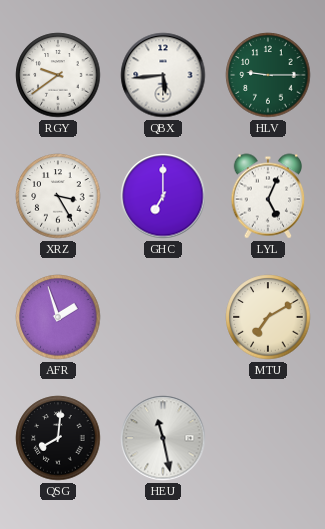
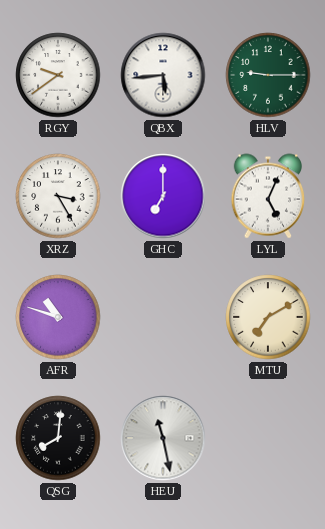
AFR: 1:57 -> 10:48 (58, 317)
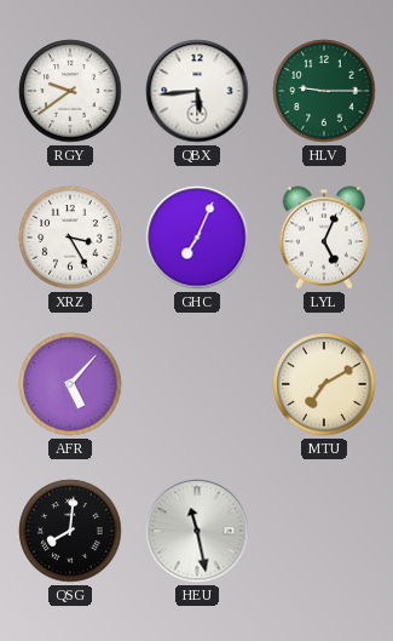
GHC: 7:00 -> 7:04 (197, 237)
AFR: 10:48 -> 5:07 (70, 384)
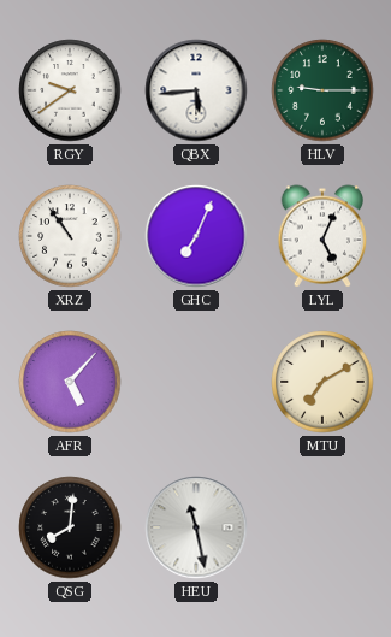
XRZ: 3:25 -> 10:54 (70, 236)
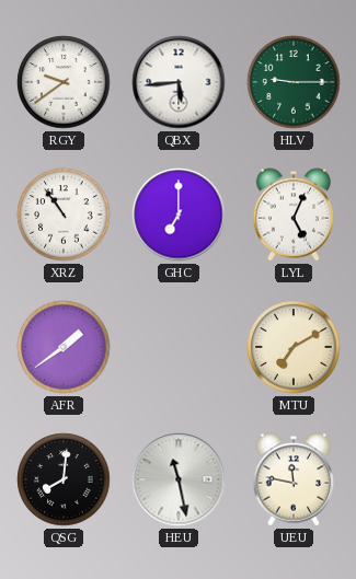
GHC: 7:04 -> 7:00 (179, 215)
AFR: 5:07 -> 1:39 (64, 347)
UEU: none -> 11:47 (294, 479)
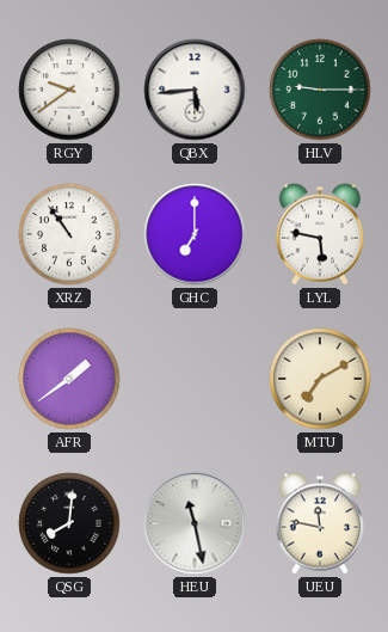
LYL: 5:04 -> 5:47 (320, 234)
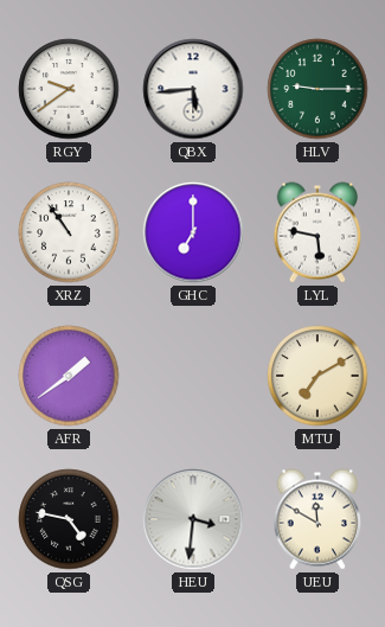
QSG: 8:01 -> 4:47 (69, 519)
HEU: 11:28 -> 3:31 (193, 519)
UEU: 11:47 -> 11:50 (317, 519)
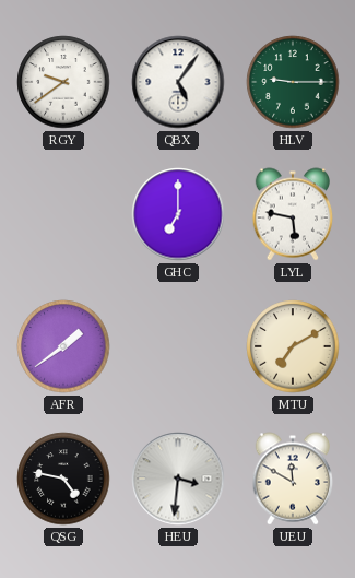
QBX: 5:44 -> 5:06 (178, 82)
XRZ: 10:54 -> none (69, 232)
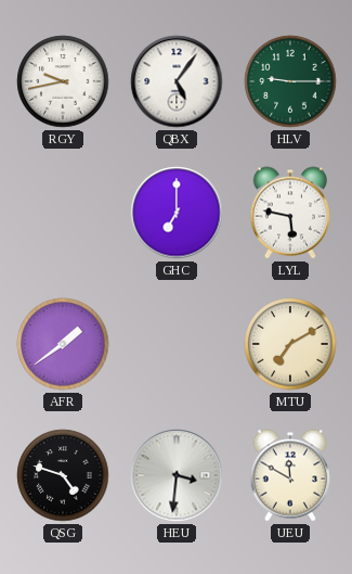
RGY: 9:39 -> 9:43 (63, 81)
QSG: 4:47 -> 4:48 (63, 475)
